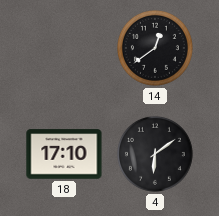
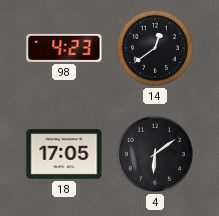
98: none -> 4:23 (64, 48)
18: 17:10 -> 17:05 (64, 154)
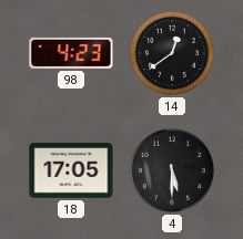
4: 6:09 -> 5:30 (172, 170)
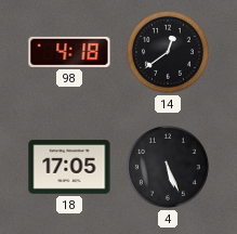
98: 4:23 -> 4:18 (69, 52)
4: 5:30 -> 5:26 (168, 167)
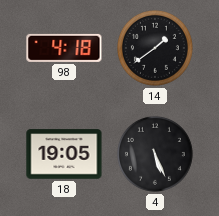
14: 12:39 -> 1:39 (155, 48)
18: 17:05 -> 19:05 (64, 154)
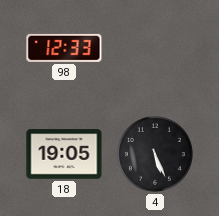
98: 4:18 -> 12:33 (64, 48)
14: 1:39 -> none (155, 48)
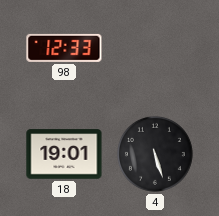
18: 19:05 -> 19:01 (64, 154)
4: 5:26 -> 5:27 (155, 154)
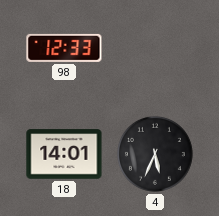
18: 19:01 -> 14:01 (64, 154)
4: 5:27 -> 5:34 (155, 154)
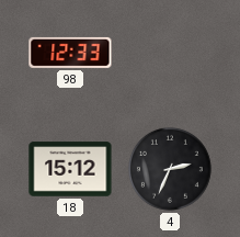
18: 14:01 -> 15:12 (70, 169)
4: 5:34 -> 2:34 (170, 169)
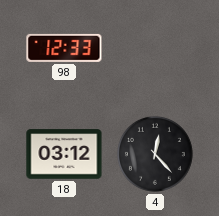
18: 15:12 -> 03:12 (64, 154)
4: 2:34 -> 12:23 (155, 154)
